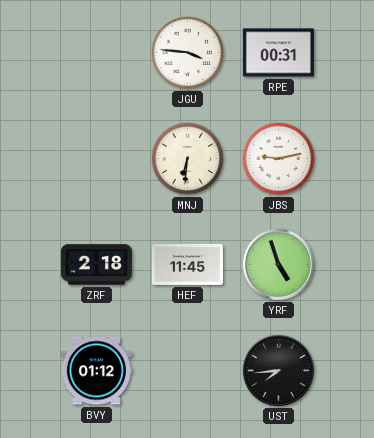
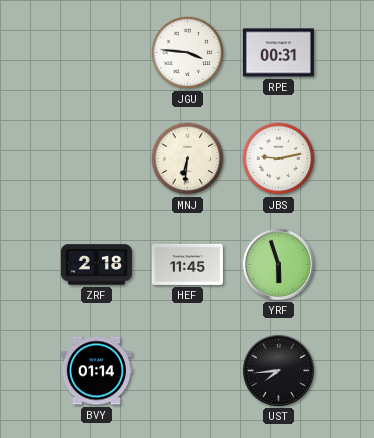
YRF: 4:57 -> 5:57 (278, 264)
BVY: 01:12 -> 01:14 (96, 371)
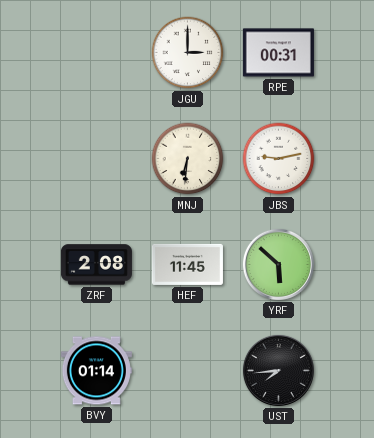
JGU: 3:46 -> 3:00 (188, 53)
ZRF: 2:18 -> 2:08 (96, 265)
YRF: 5:57 -> 5:52 (278, 264)
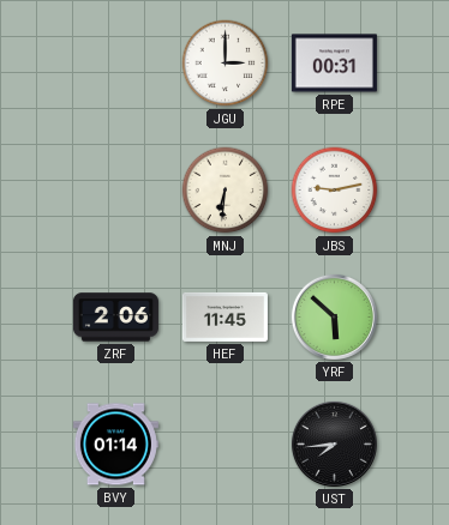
ZRF: 2:08 -> 2:06 (115, 318)
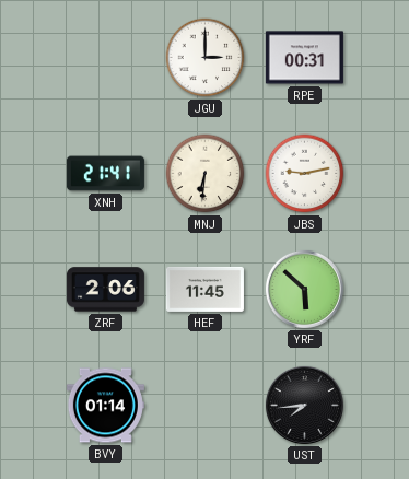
XNH: none -> 21:41 (105, 174)
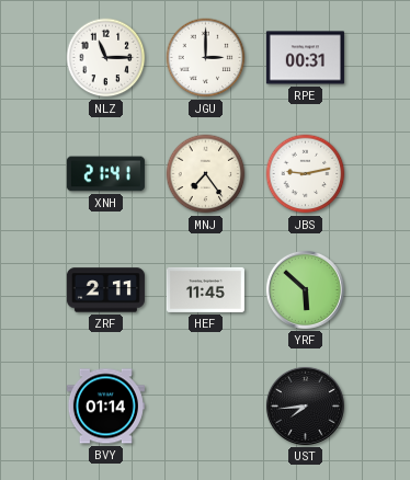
NLZ: none -> 11:15 (106, 58)
MNJ: 6:31 -> 7:24 (206, 174)
ZRF: 2:06 -> 2:11 (105, 290)
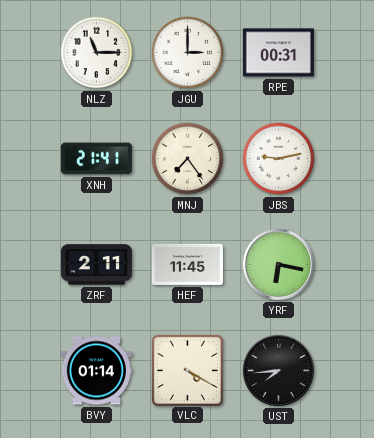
YRF: 5:52 -> 6:17 (278, 264)
VLC: none -> 4:20 (187, 370)
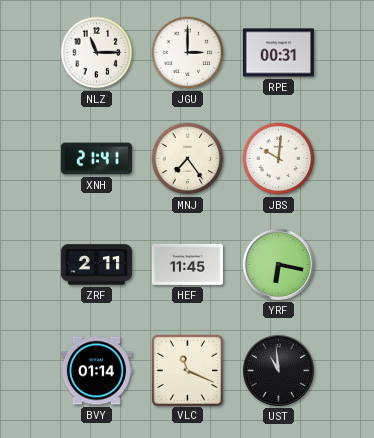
JBS: 9:13 -> 10:01 (279, 159)
VLC: 4:20 -> 11:19 (187, 370)
UST: 7:44 -> 10:59 (278, 370)
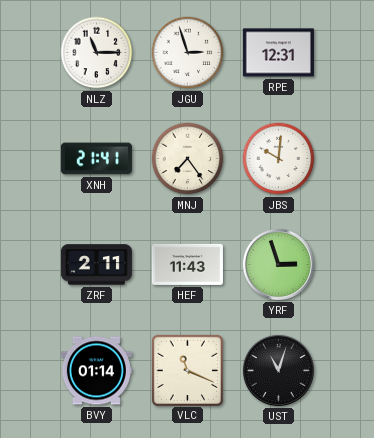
JGU: 3:00 -> 2:57 (188, 53)
RPE: 00:31 -> 12:31 (278, 53)
HEF: 11:45 -> 11:43 (187, 264)
YRF: 6:17 -> 2:57 (278, 264)
UST: 10:59 -> 11:03 (278, 370)
